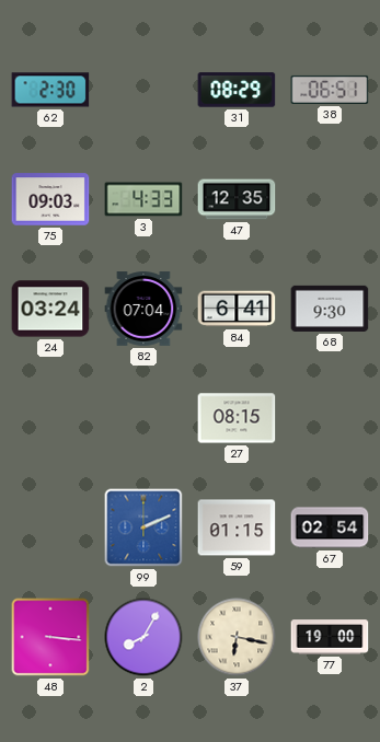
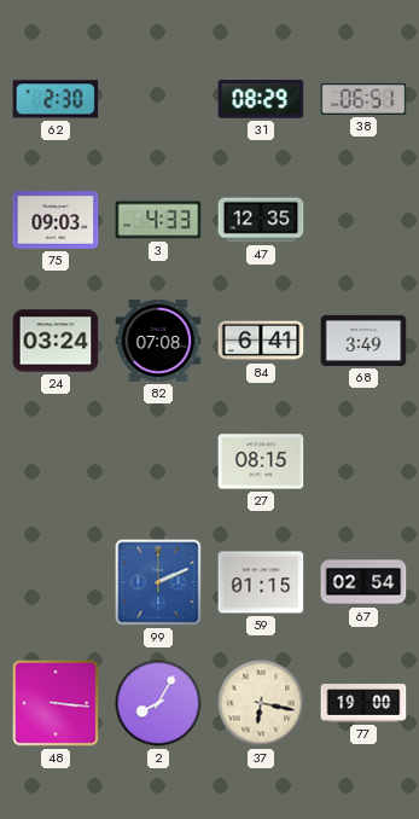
82: 07:04 -> 07:08 (158, 341)
68: 9:30 -> 3:49 (363, 341)
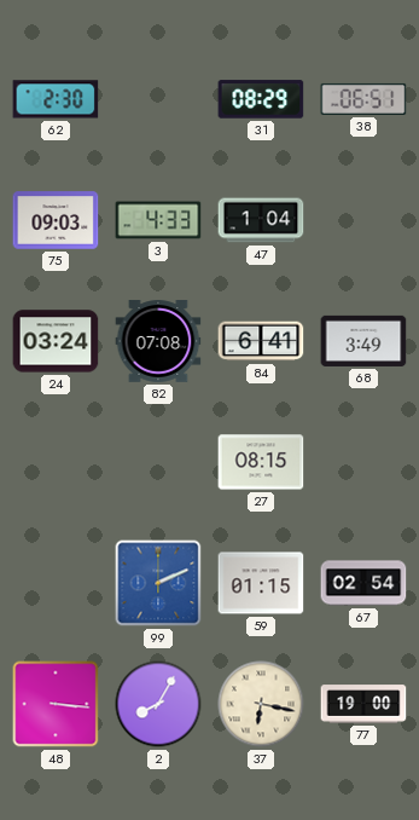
47: 12:35 -> 1:04 (261, 220)
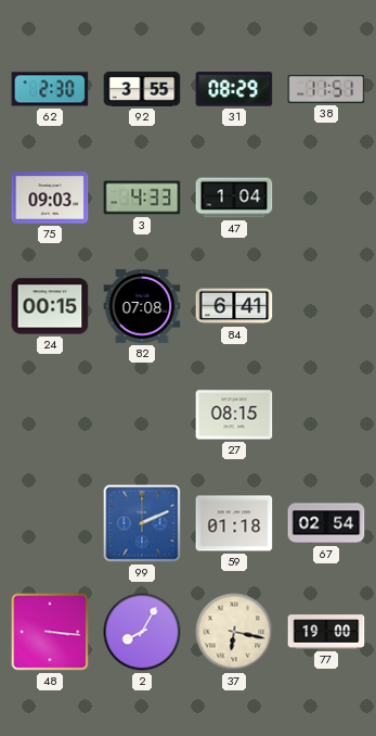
92: none -> 3:55 (142, 89)
38: 06:51 -> 11:51 (326, 89)
24: 03:24 -> 00:15 (50, 306)
68: 3:49 -> none (363, 341)
59: 01:15 -> 01:18 (234, 523)
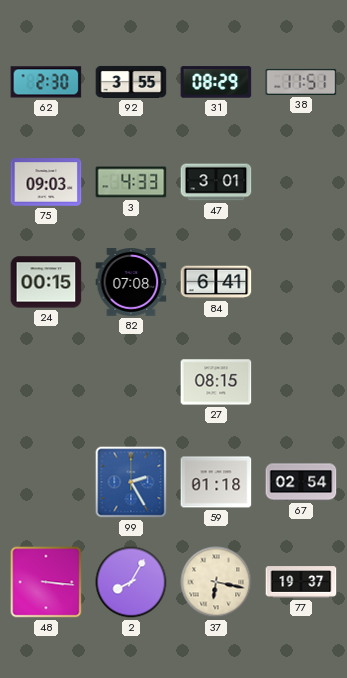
47: 1:04 -> 3:01 (216, 182)
99: 2:11 -> 2:25 (131, 482)
77: 19:00 -> 19:37 (301, 582)
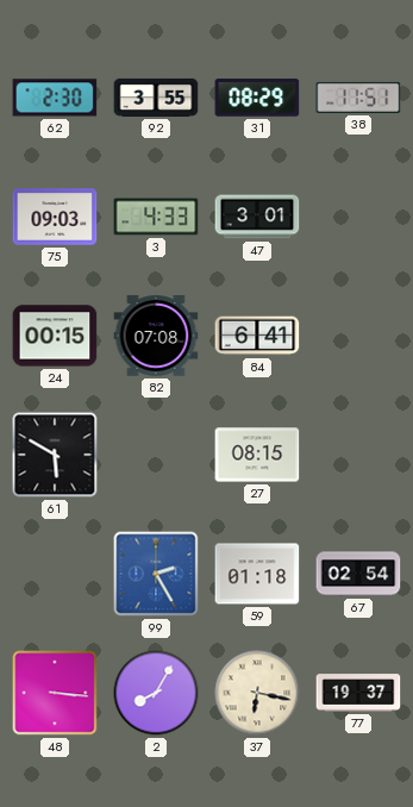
61: none -> 5:50 (55, 455)
